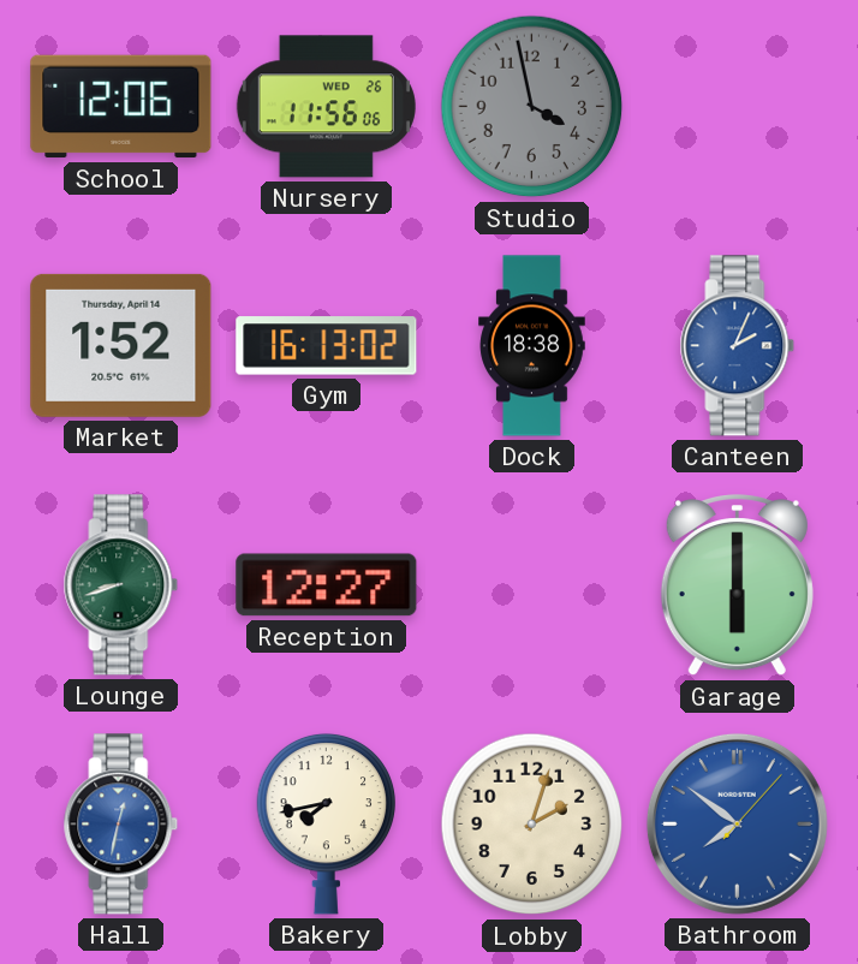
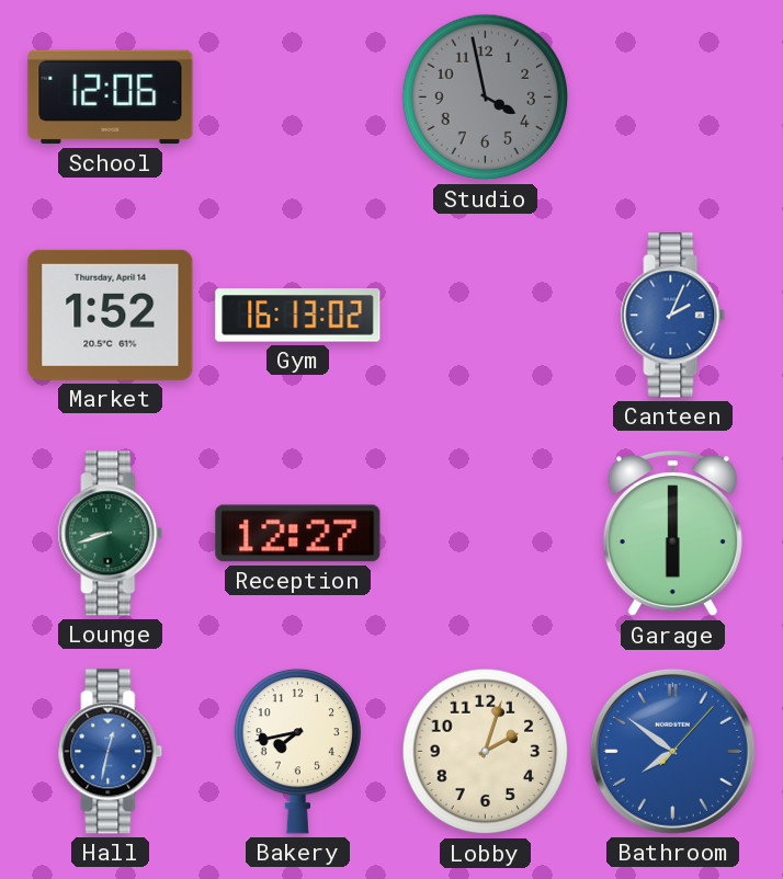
Nursery: 11:56 -> none (326, 107)
Dock: 18:38 -> none (532, 346)
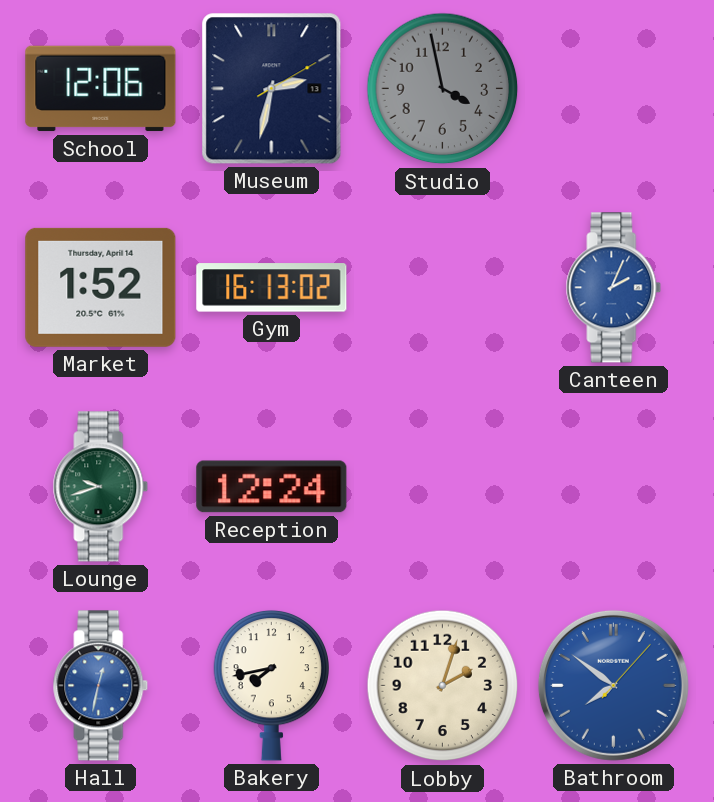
Museum: none -> 2:32 (272, 89)
Lounge: 8:42 -> 9:42 (101, 487)
Reception: 12:27 -> 12:24 (272, 487)
Garage: 6:00 -> none (672, 535)
